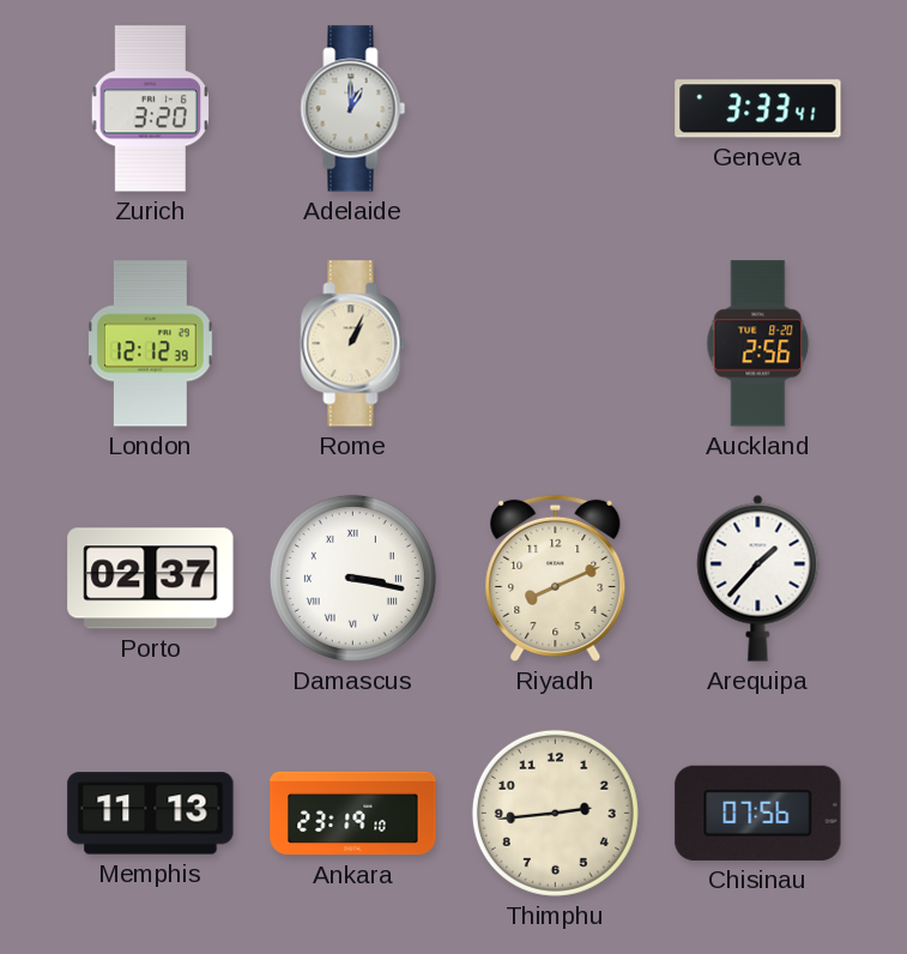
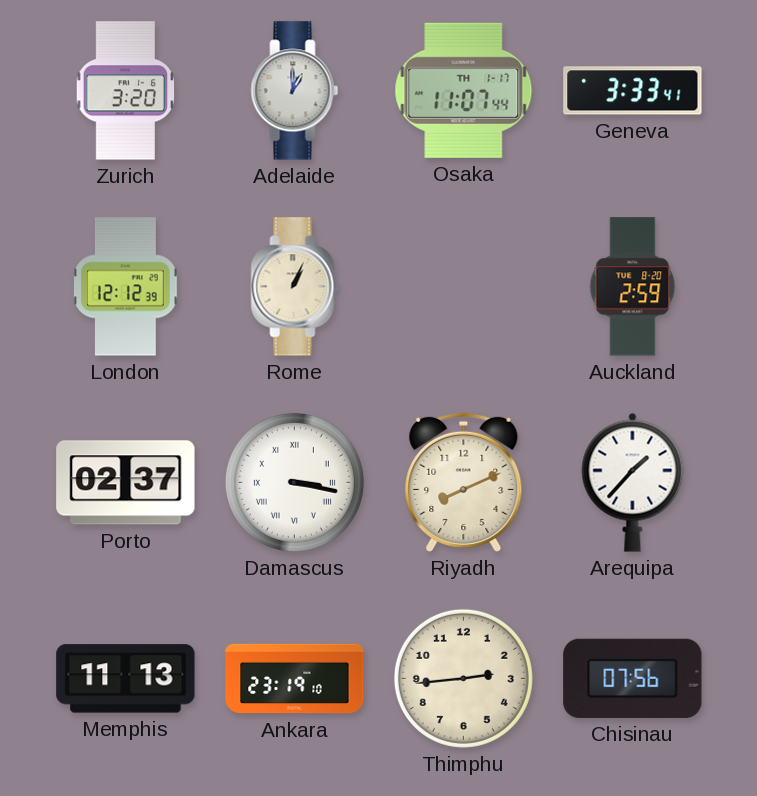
Osaka: none -> 11:07 (464, 90)
Auckland: 2:56 -> 2:59 (633, 287)
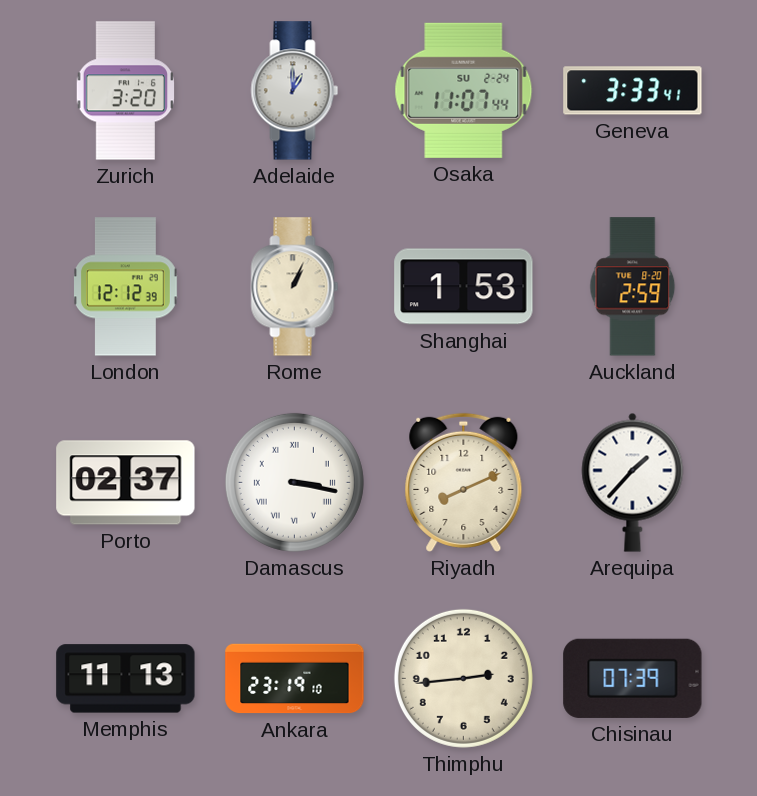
Osaka date: TH 1-17 -> SU 2-24 (464, 90)
Shanghai: none -> 1:53 (464, 287)
Chisinau: 07:56 -> 07:39 (633, 678)
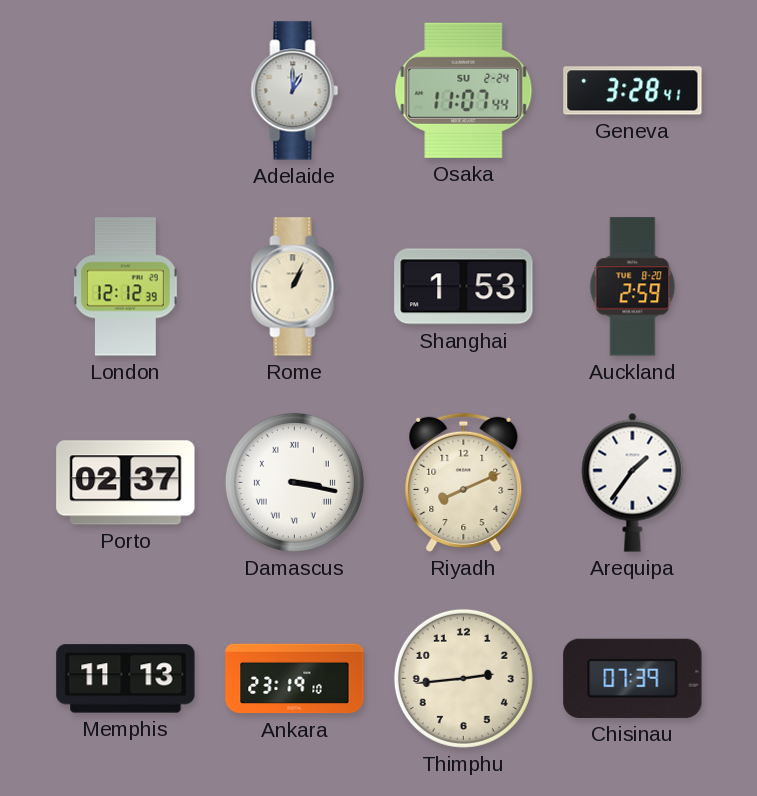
Zurich: 3:20 -> none (126, 91)
Geneva: 3:33 -> 3:28 (633, 91)
Arequipa: 1:37 -> 1:36 (633, 482)
